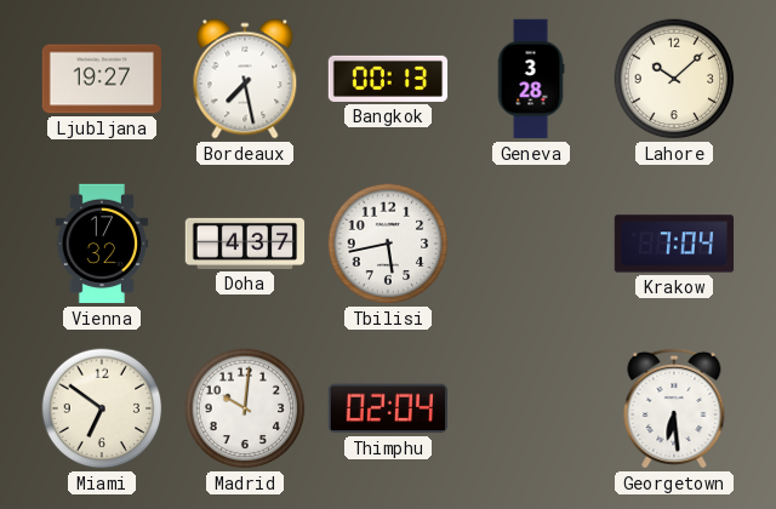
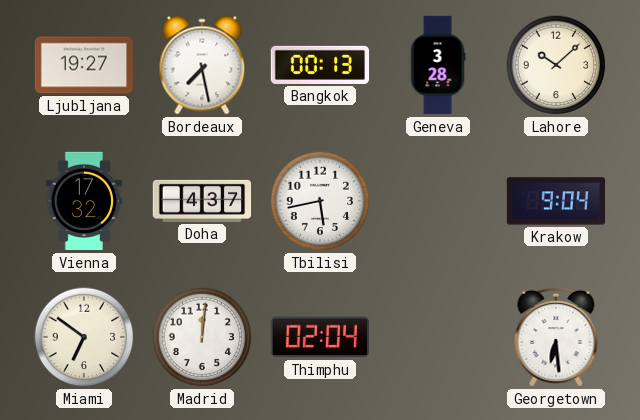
Krakow: 7:04 -> 9:04 (556, 201)
Madrid: 10:01 -> 12:01 (202, 337)
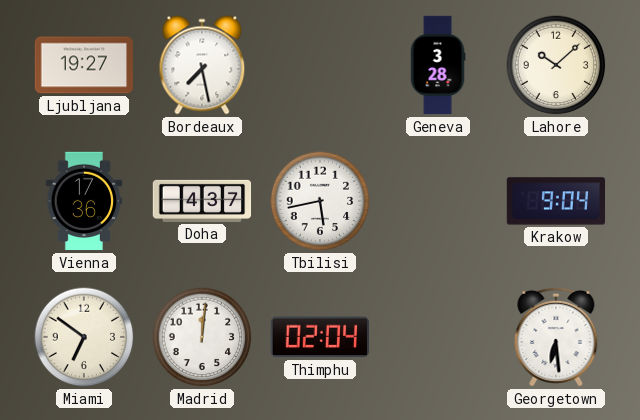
Bangkok: 00:13 -> none (320, 65)
Vienna: 17:32 -> 17:36 (84, 201)
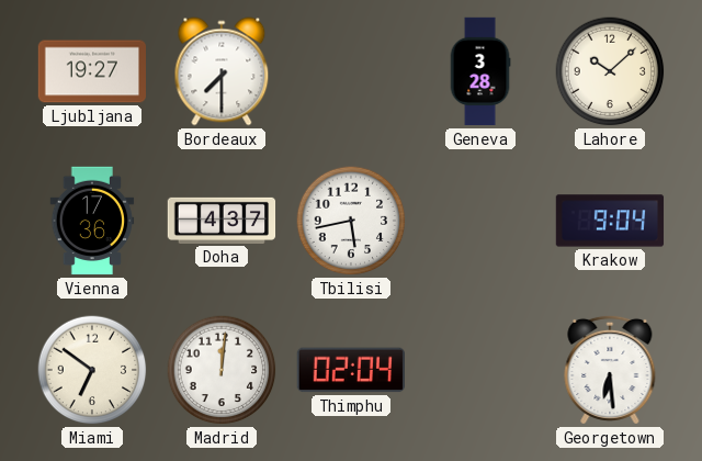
Bordeaux: 7:28 -> 7:30 (222, 71)
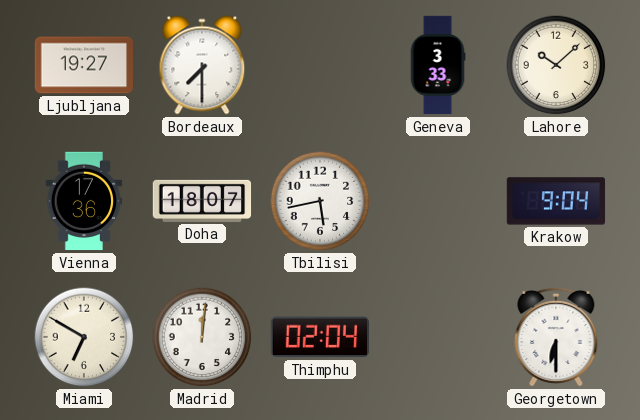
Geneva: 3:28 -> 3:33 (438, 65)
Doha: 4:37 -> 18:07 (202, 201)
Miami: 6:51 -> 6:50 (84, 337)
Georgetown: 6:29 -> 6:30 (556, 337)
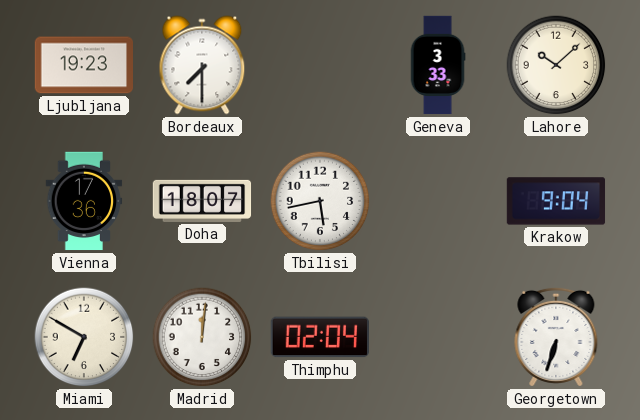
Ljubljana: 19:27 -> 19:23 (83, 65)
Georgetown: 6:30 -> 6:33 (556, 337)
